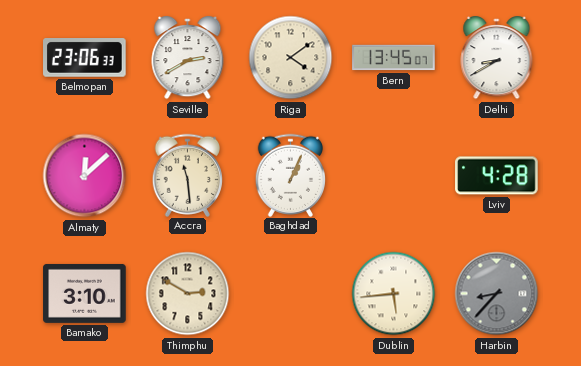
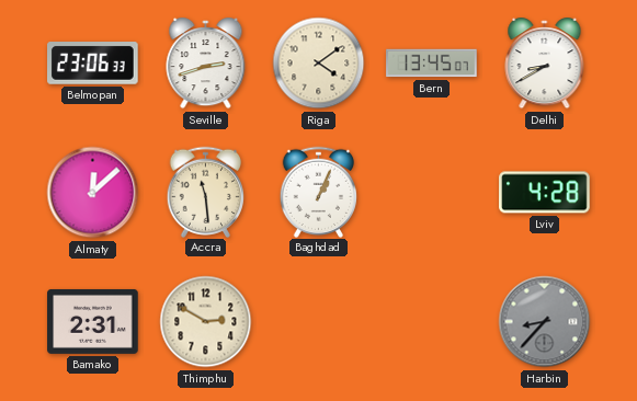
Seville: 2:40 -> 2:42 (206, 65)
Bamako: 3:10 -> 2:31 (93, 321)
Dublin: 5:44 -> none (394, 294)
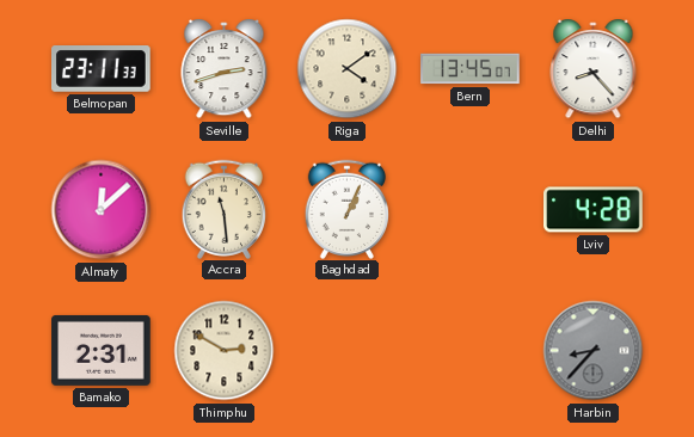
Belmopan: 23:06 -> 23:11 (102, 69)
Delhi: 8:40 -> 8:23 (594, 70)
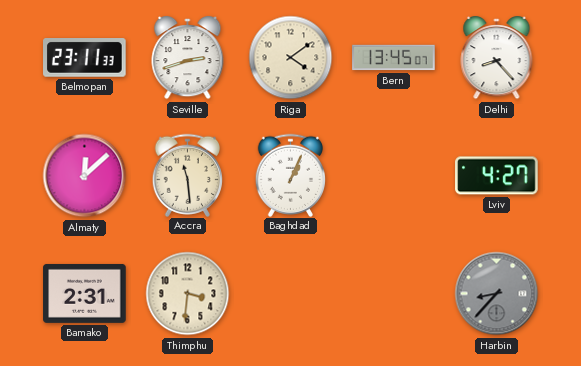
Lviv: 4:28 -> 4:27 (497, 176)
Thimphu: 2:50 -> 3:31 (188, 294)
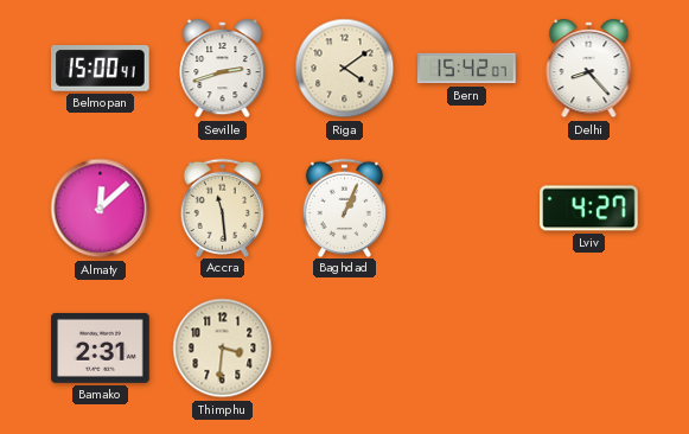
Belmopan: 23:11 -> 15:00 (101, 69)
Bern: 13:45 -> 15:42 (467, 69)
Harbin: 8:37 -> none (497, 294)
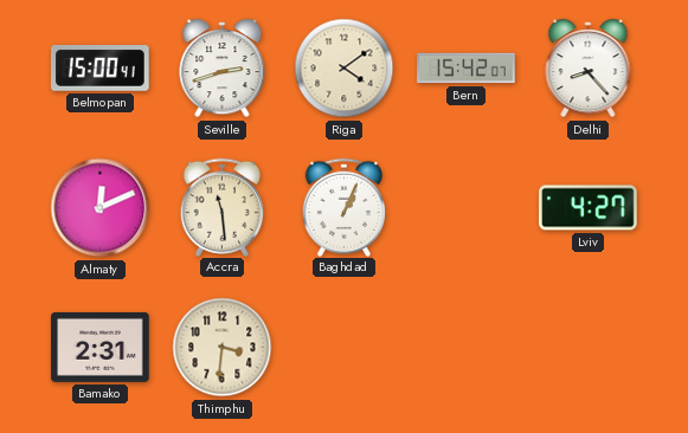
Almaty: 12:08 -> 12:11 (101, 208)
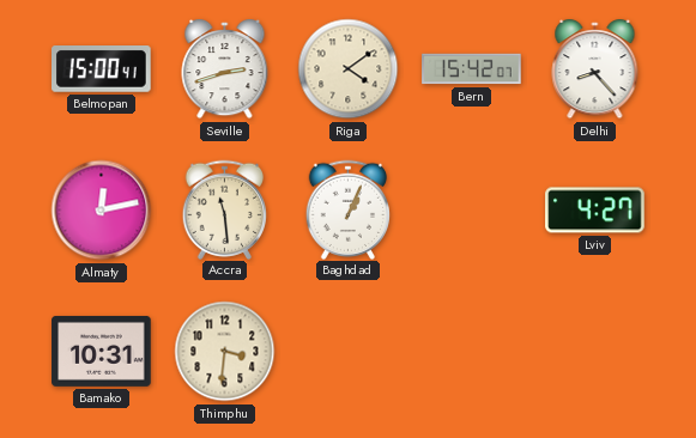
Almaty: 12:11 -> 12:13 (102, 211)
Bamako: 2:31 -> 10:31 (102, 351)
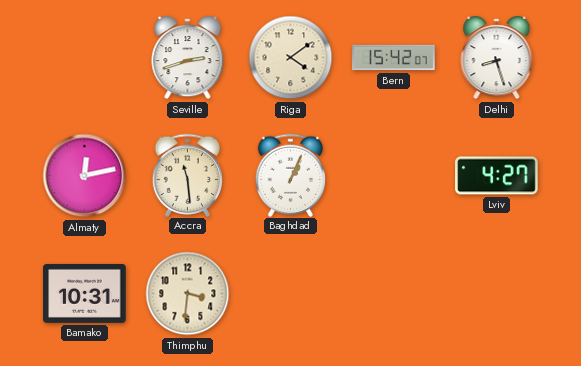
Belmopan: 15:00 -> none (102, 69)
Delhi: 8:23 -> 8:27 (497, 59)
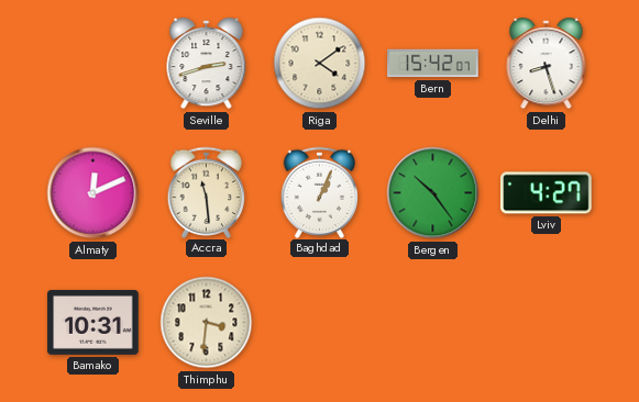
Almaty: 12:13 -> 12:11 (93, 193)
Bergen: none -> 10:24 (433, 193)
